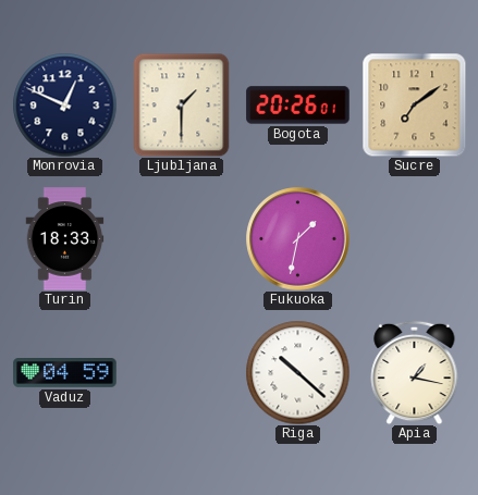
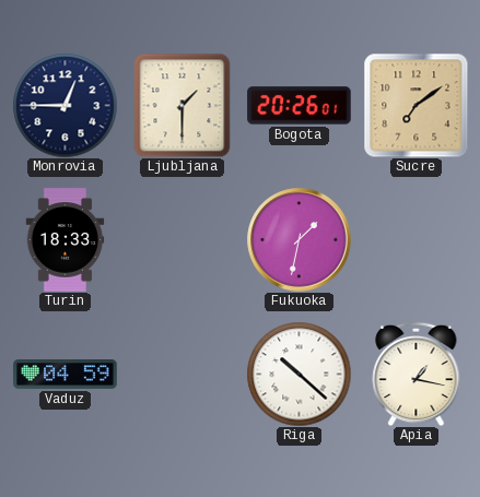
Monrovia: 12:49 -> 12:45 (65, 105)
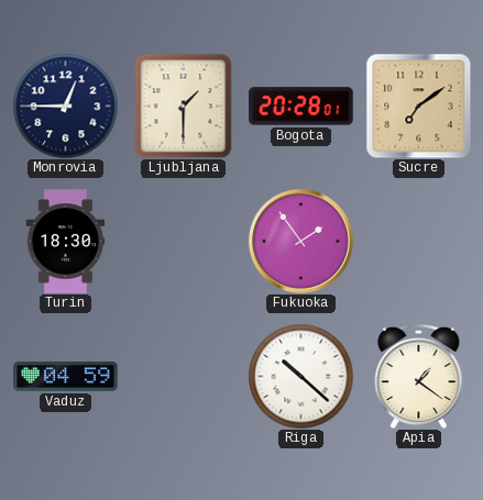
Bogota: 20:26 -> 20:28 (301, 107)
Turin: 18:33 -> 18:30 (66, 242)
Fukuoka: 1:32 -> 1:54 (301, 242)
Apia: 1:17 -> 1:21 (419, 376)
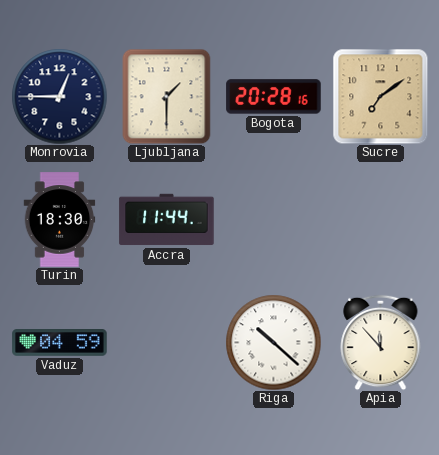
Bogota: 20:28:01 -> 20:28:16 (274, 97)
Accra: none -> 11:44 (167, 220)
Fukuoka: 1:54 -> none (301, 242)
Apia: 1:21 -> 11:53 (381, 342)
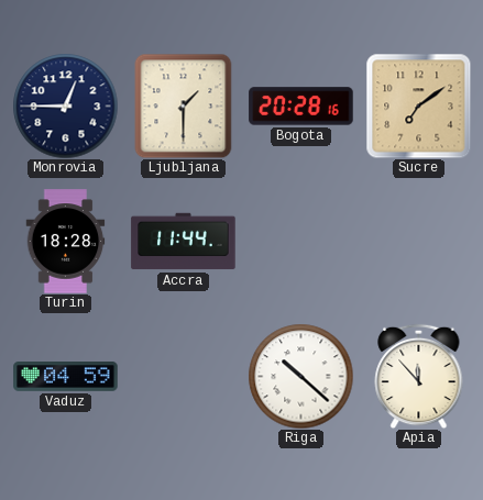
Turin: 18:30 -> 18:28 (66, 242)
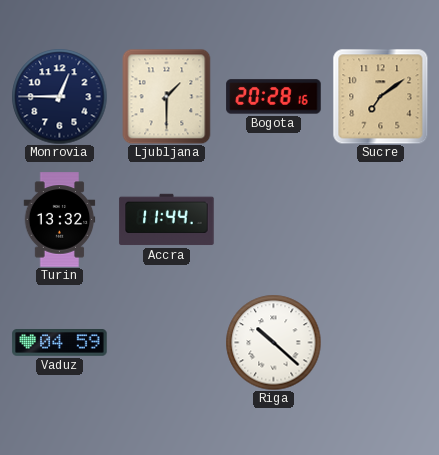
Turin: 18:28 -> 13:32 (60, 220)
Apia: 11:53 -> none (419, 376)
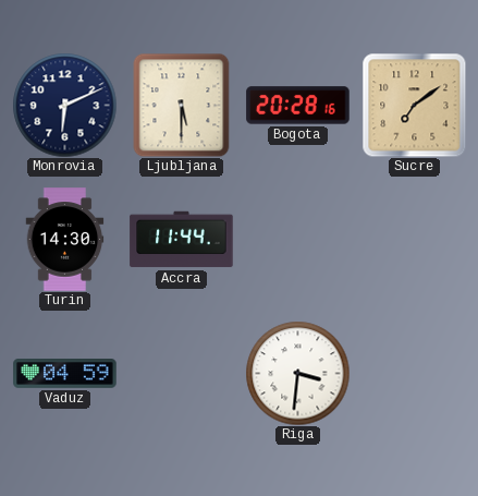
Monrovia: 12:45 -> 6:11 (64, 105)
Ljubljana: 1:30 -> 5:30 (182, 105)
Turin: 13:32 -> 14:30 (65, 240)
Riga: 10:22 -> 3:31 (297, 373)
